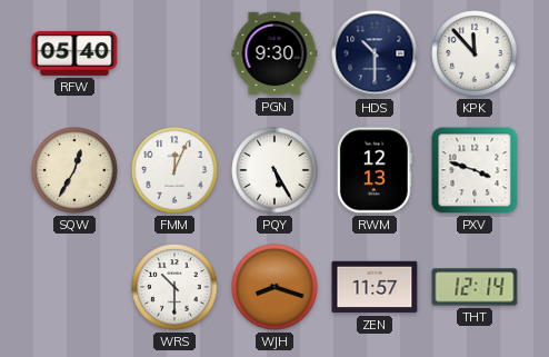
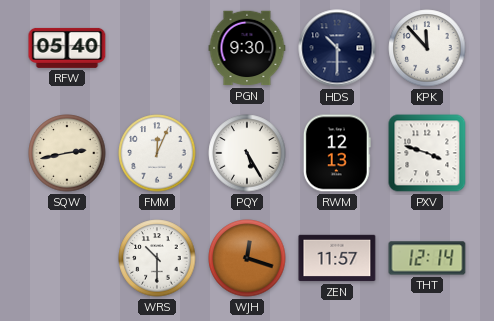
SQW: 12:35 -> 2:43 (67, 153)
WJH: 8:18 -> 12:18 (247, 258)
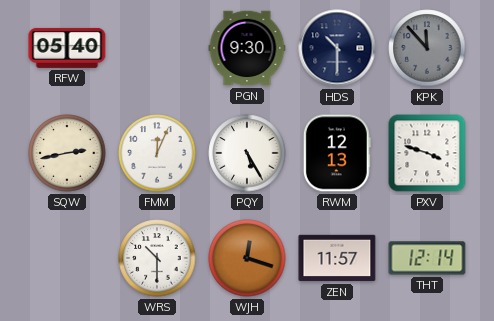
KPK dial: white -> grey (427, 48)
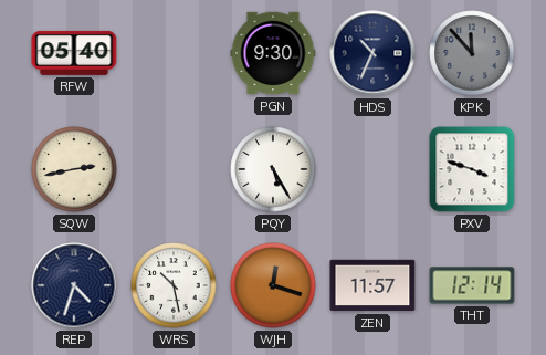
HDS: 10:30 -> 10:34 (372, 53)
FMM: 12:04 -> none (157, 153)
RWM: 12:13 -> none (337, 153)
REP: none -> 4:33 (74, 285)
WRS: 10:30 -> 10:28 (174, 285)
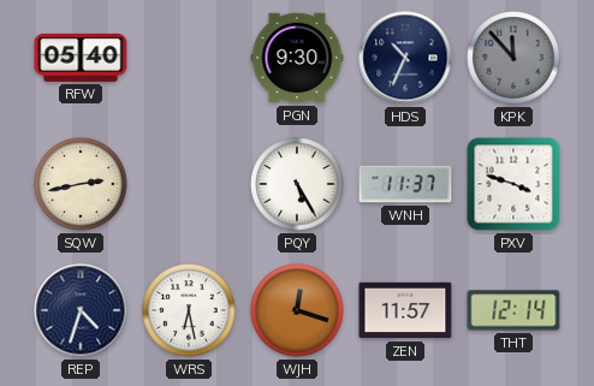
WNH: none -> 11:37 (405, 184)
WRS: 10:28 -> 6:28 (189, 310)
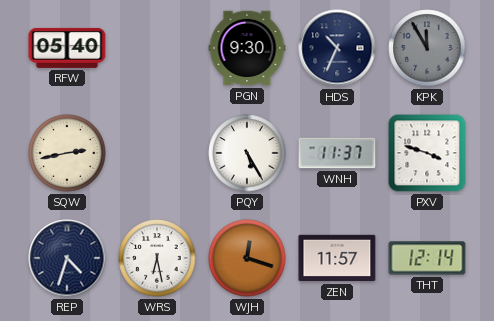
KPK: 11:53 -> 11:55 (427, 48)
